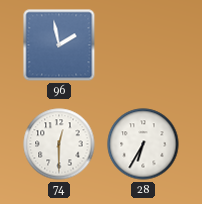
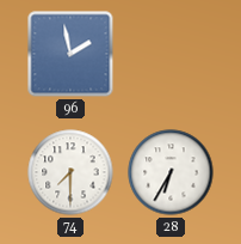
74: 12:30 -> 7:30 (70, 172)
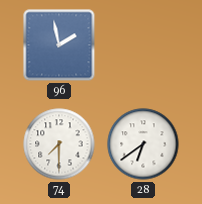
28: 6:35 -> 6:39 (143, 144)
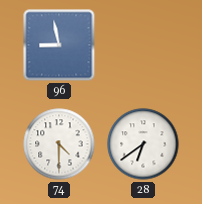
96: 1:58 -> 8:58 (59, 45)
74: 7:30 -> 4:30 (59, 144)
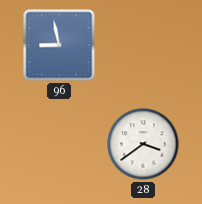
74: 4:30 -> none (59, 144)
28: 6:39 -> 3:39 (143, 144)
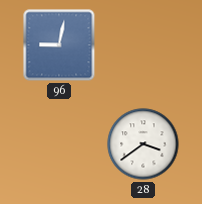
96: 8:58 -> 9:02 (59, 45)
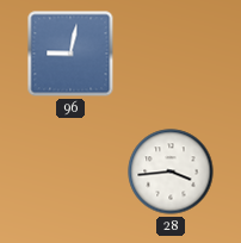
28: 3:39 -> 3:44 (171, 172)
